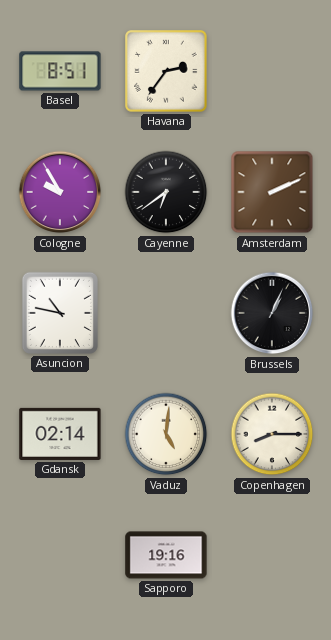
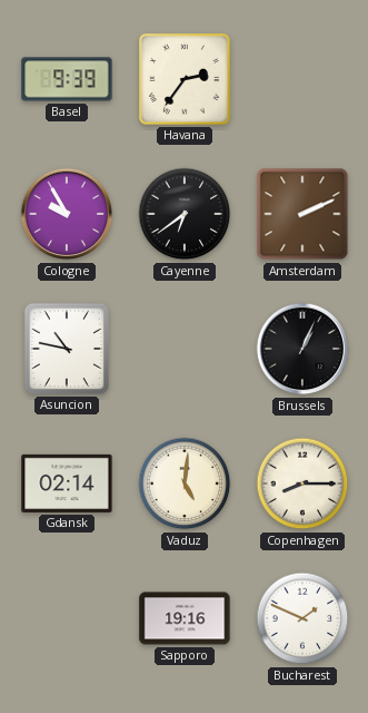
Basel: 8:51 -> 9:39 (67, 79)
Bucharest: none -> 1:49 (302, 618)
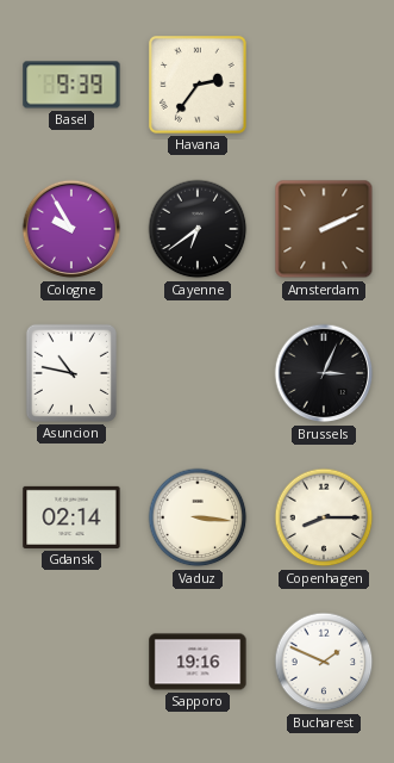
Brussels: 1:04 -> 3:04 (324, 373)
Vaduz: 5:01 -> 3:16 (198, 517)
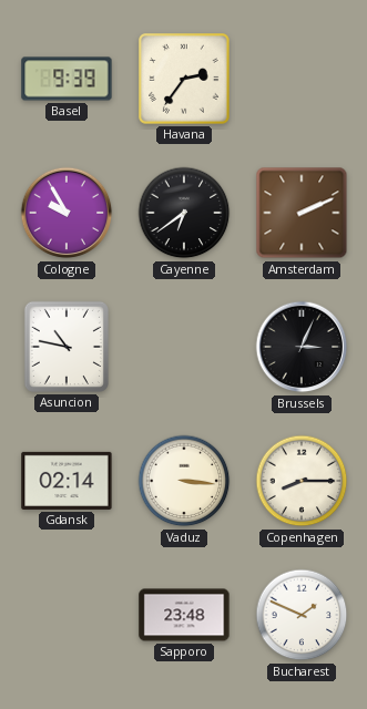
Sapporo: 19:16 -> 23:48 (184, 615)
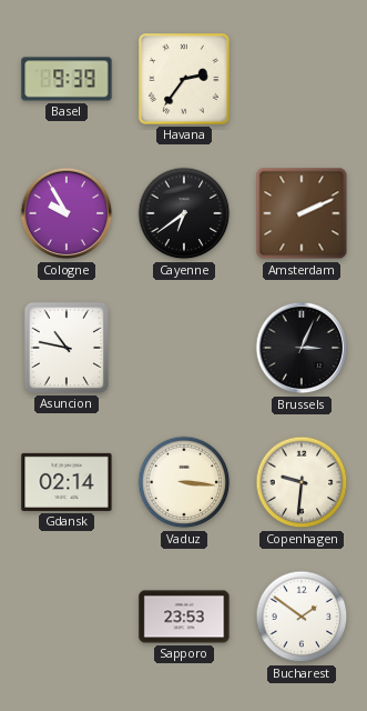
Copenhagen: 8:15 -> 9:31 (302, 482)
Sapporo: 23:48 -> 23:53 (184, 617)
Bucharest: 1:49 -> 1:51 (302, 617)
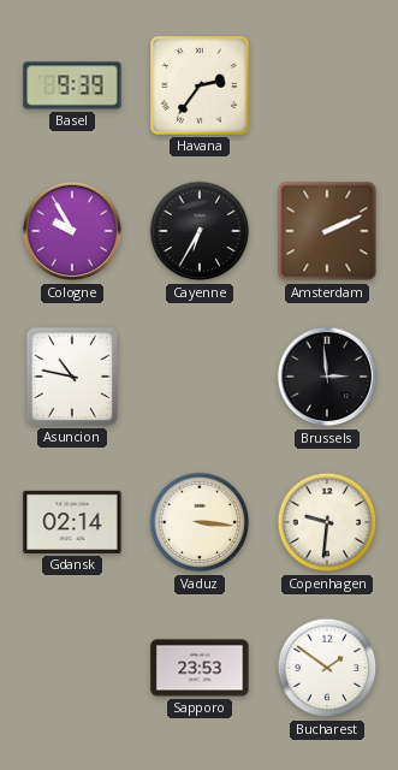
Cayenne: 6:39 -> 6:35 (200, 231)
Brussels: 3:04 -> 2:59 (327, 377)
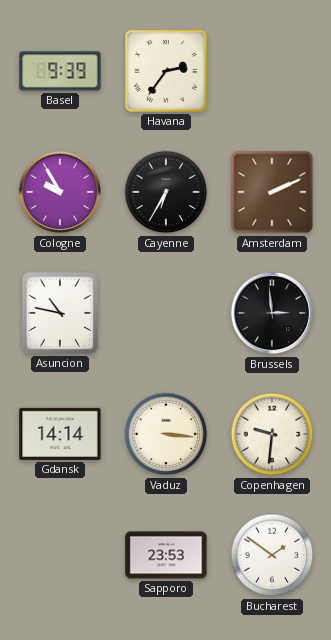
Gdansk: 02:14 -> 14:14 (60, 434)
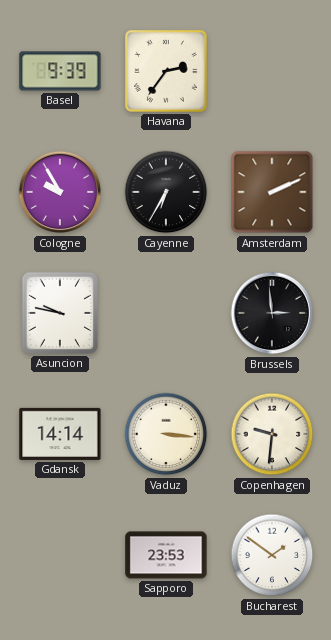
Asuncion: 10:47 -> 9:47 (60, 313)
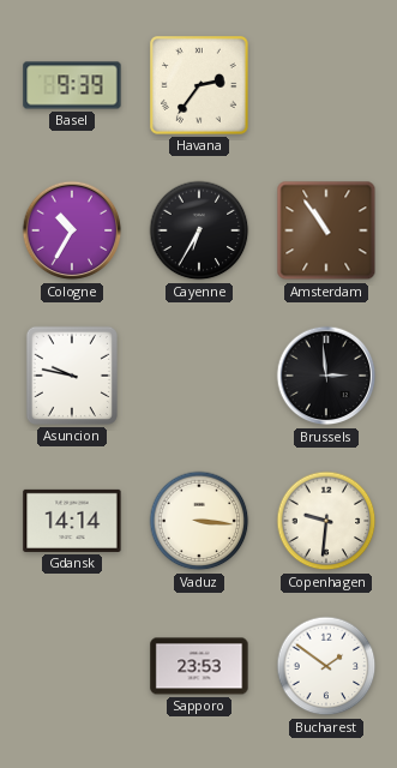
Cologne: 9:55 -> 10:35 (72, 230)
Amsterdam: 2:11 -> 10:54 (326, 230)
